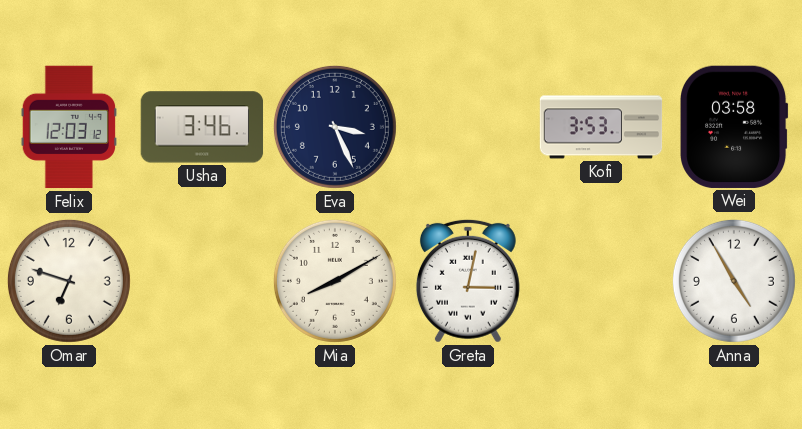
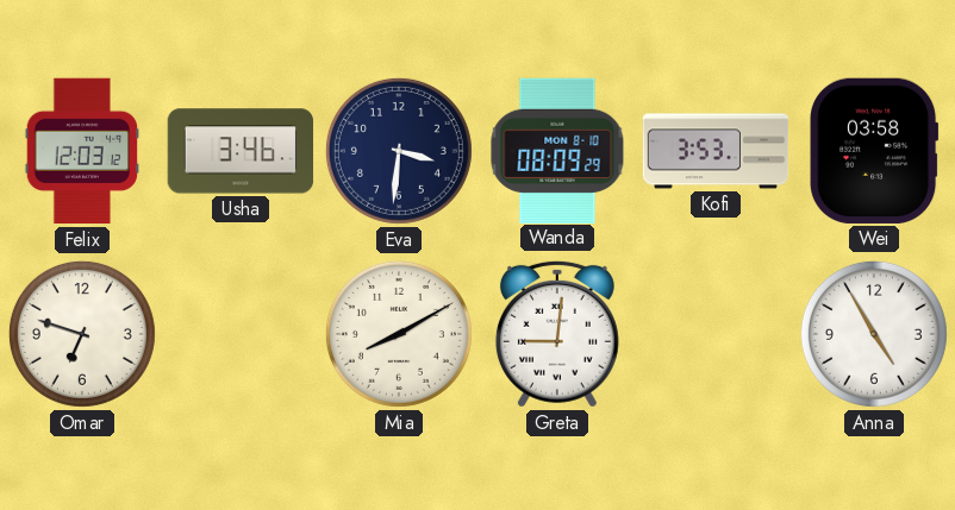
Eva: 3:26 -> 3:31 (399, 151)
Wanda: none -> 08:09 (557, 150)
Greta: 3:02 -> 9:01 (557, 334)
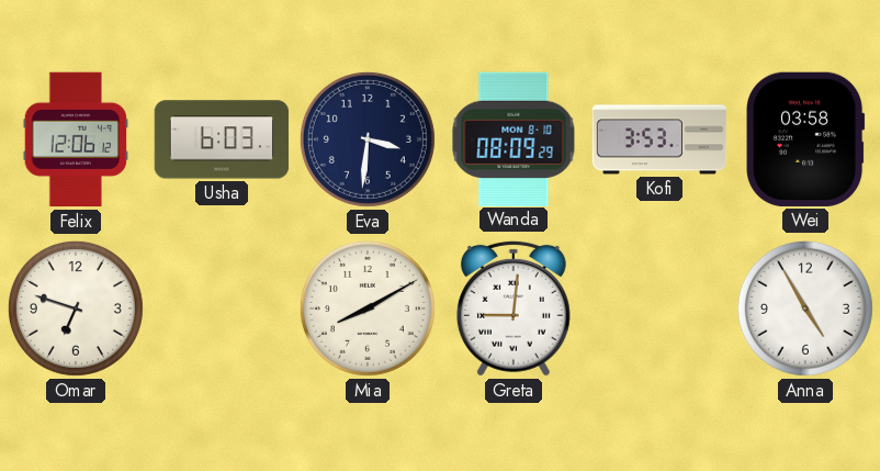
Felix: 12:03 -> 12:06 (75, 139)
Usha: 3:46 -> 6:03 (222, 139)
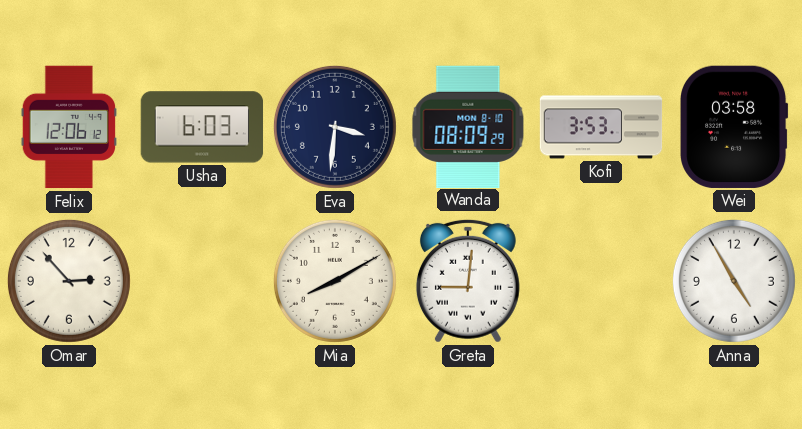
Omar: 6:48 -> 2:53 (69, 281)
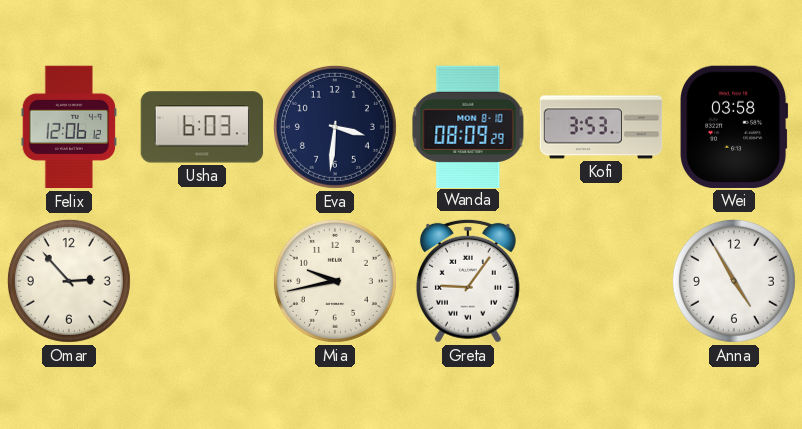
Mia: 8:10 -> 9:43 (335, 281)
Greta: 9:01 -> 9:06 (468, 281)
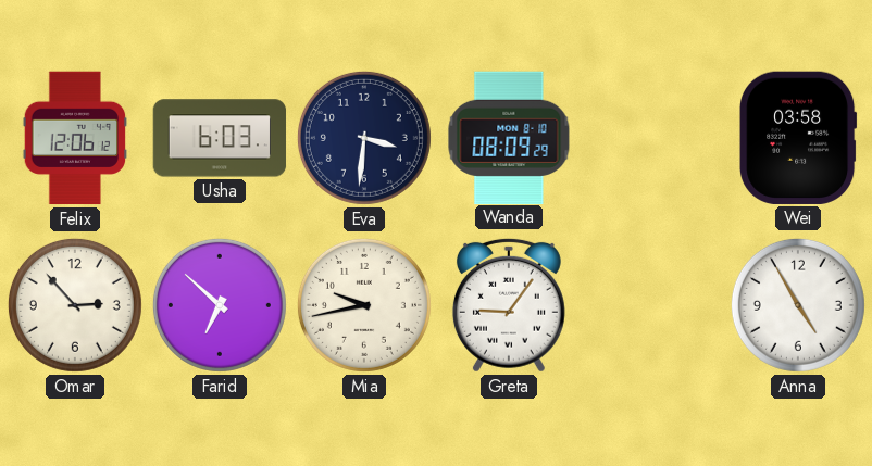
Kofi: 3:53 -> none (601, 127)
Farid: none -> 6:52 (220, 305)
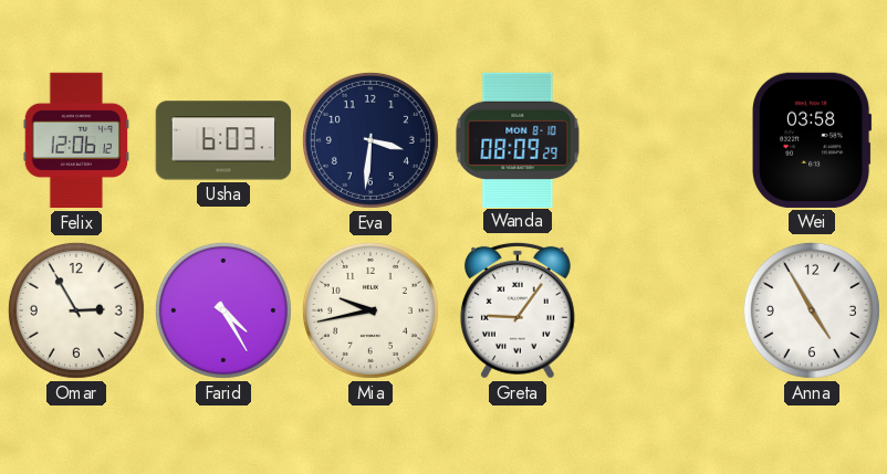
Omar: 2:53 -> 2:55 (76, 310)
Farid: 6:52 -> 4:25 (223, 310)
